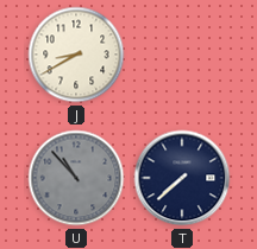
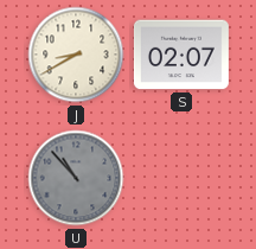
S: none -> 02:07 (181, 55)
T: 7:38 -> none (182, 178)
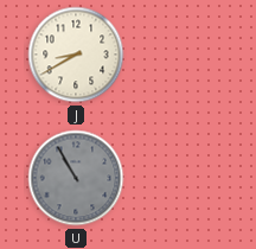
S: 02:07 -> none (181, 55)
U: 10:53 -> 10:55 (76, 178)
